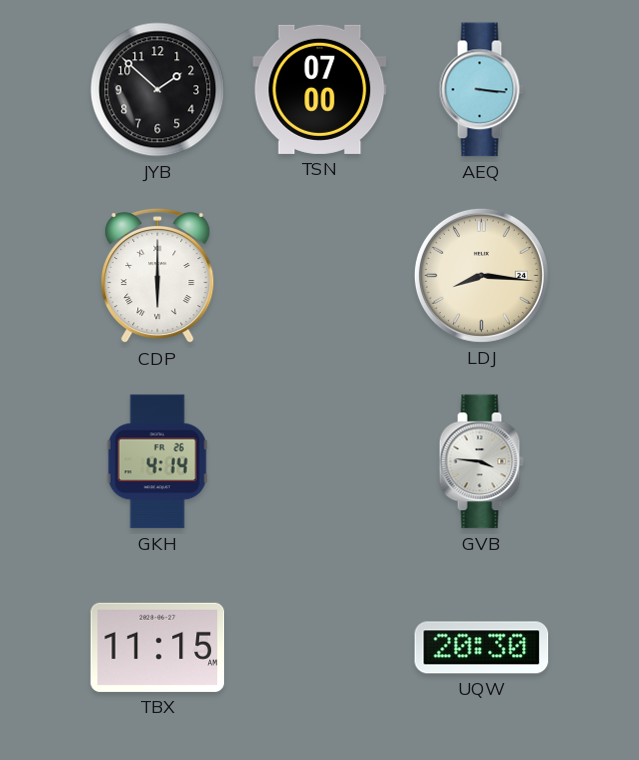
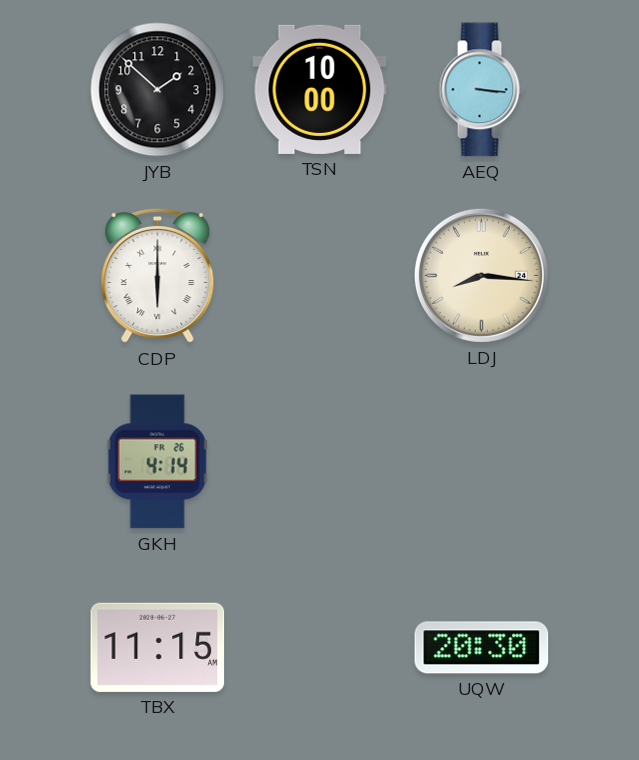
TSN: 07:00 -> 10:00 (320, 89)
GVB: 3:46 -> none (481, 462)
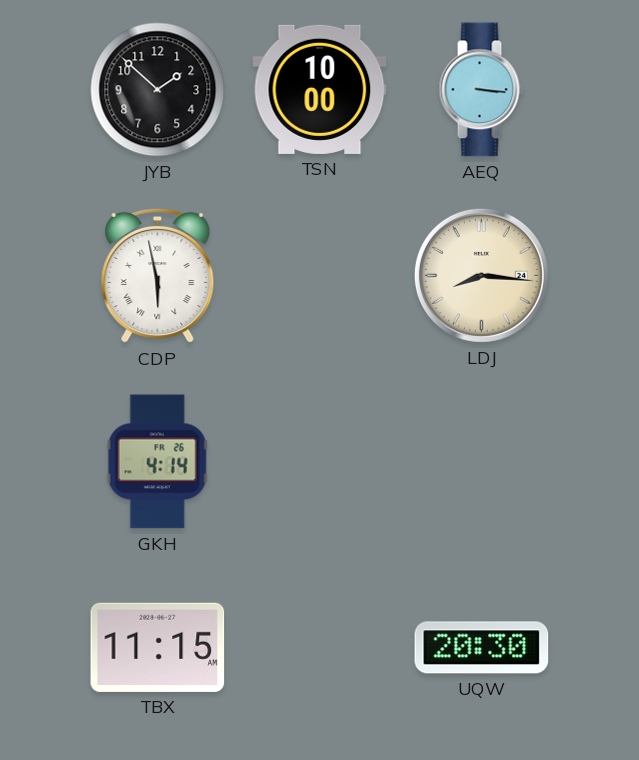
CDP: 6:00 -> 5:58 (158, 276)
